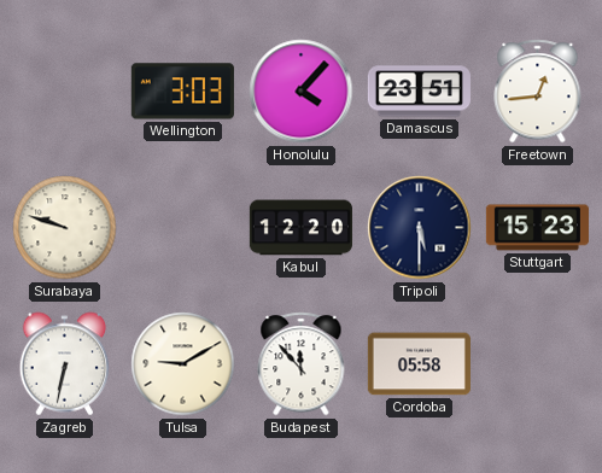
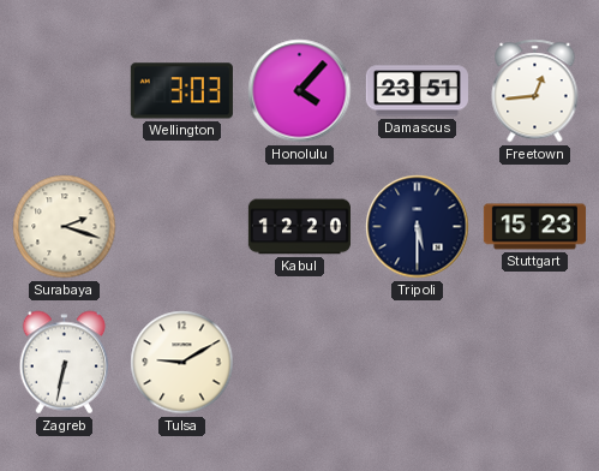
Surabaya: 9:48 -> 2:18 (65, 227)
Budapest: 11:53 -> none (302, 364)
Cordoba: 05:58 -> none (419, 364)
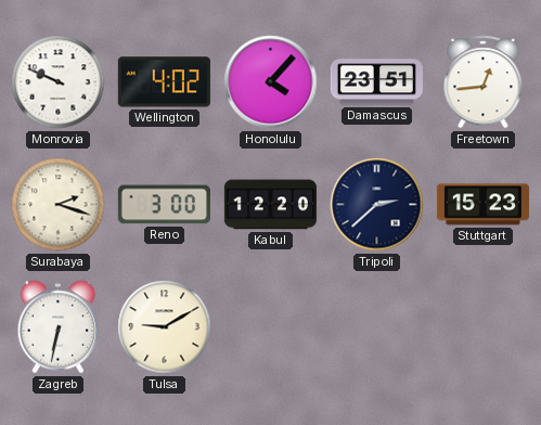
Monrovia: none -> 9:49 (59, 82)
Wellington: 3:03 -> 4:02 (164, 82)
Reno: none -> 3:00 (164, 205)
Tripoli: 5:30 -> 2:38 (377, 205)
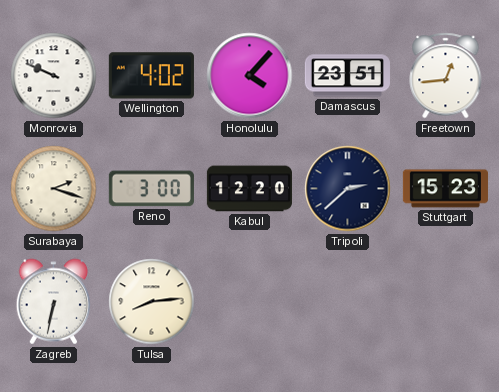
Tulsa: 9:10 -> 8:14 (152, 302)
